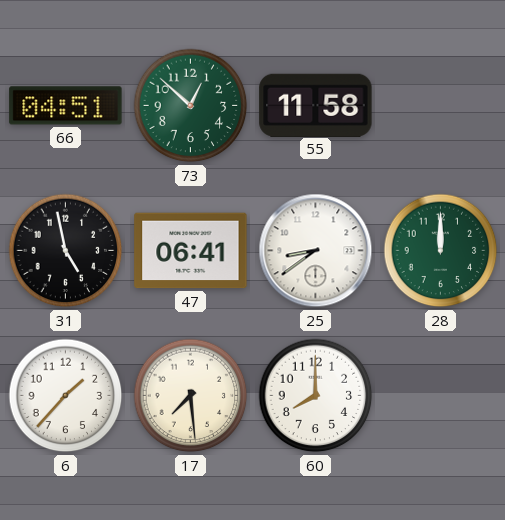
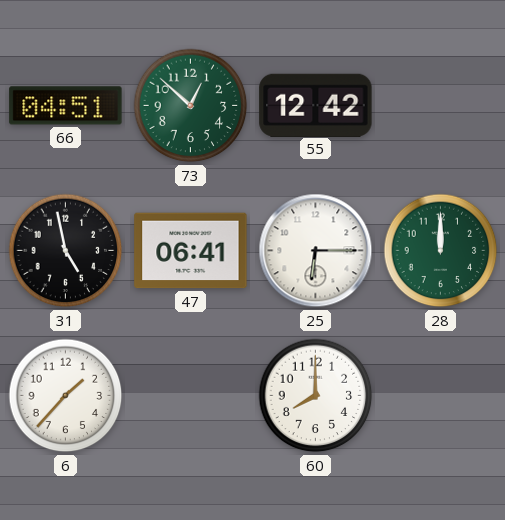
55: 11:58 -> 12:42 (316, 105)
25: 8:39 -> 6:15 (316, 251)
17: 7:29 -> none (191, 396)
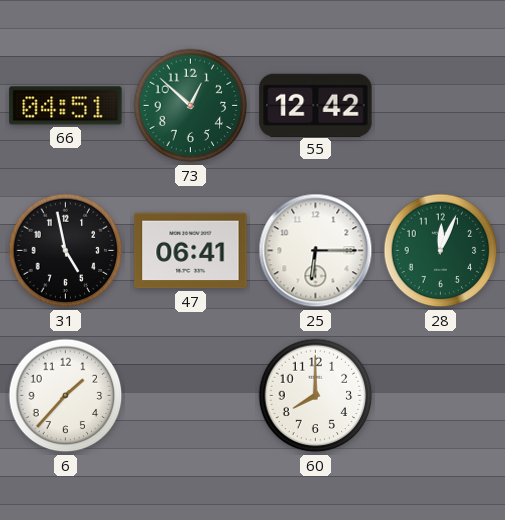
28: 12:00 -> 12:04 (441, 251)
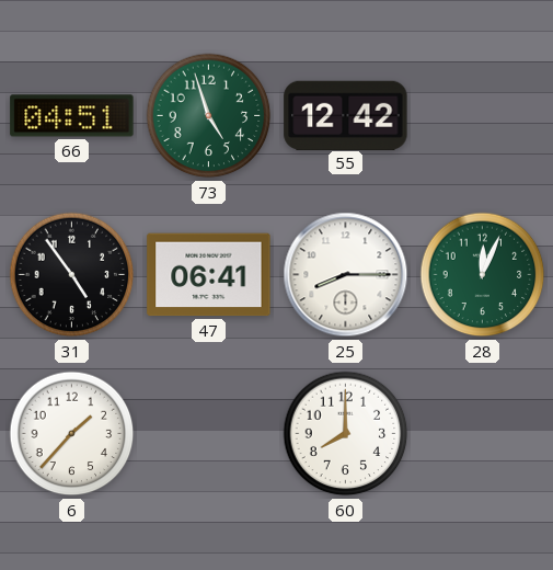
73: 12:52 -> 4:57 (209, 116)
31: 4:58 -> 4:54 (72, 275)
25: 6:15 -> 8:15 (346, 275)
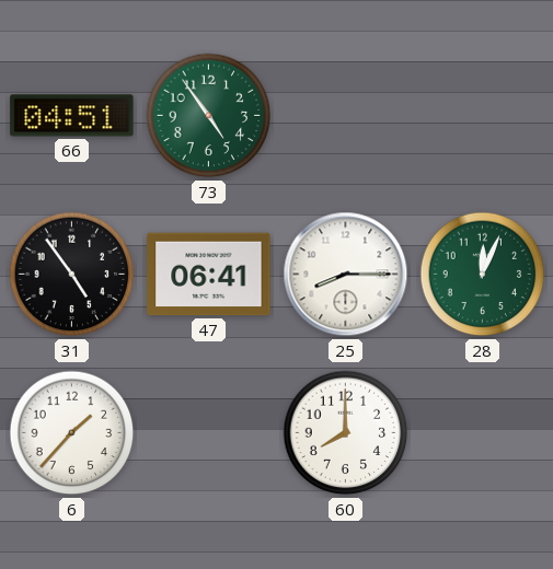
73: 4:57 -> 4:54 (209, 116)
55: 12:42 -> none (346, 115)
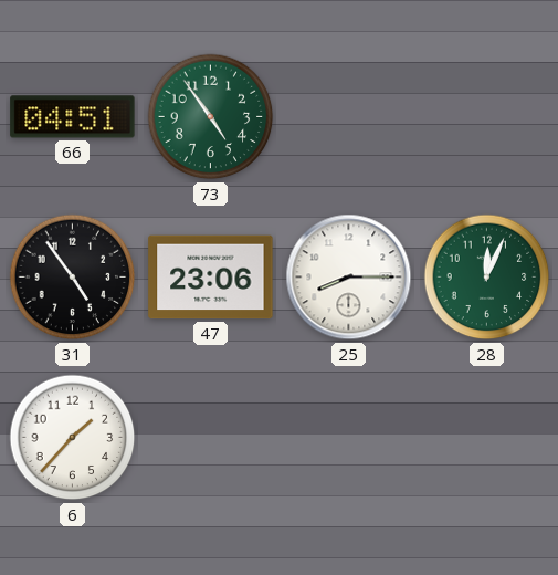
47: 06:41 -> 23:06 (211, 278)
60: 8:00 -> none (346, 433)
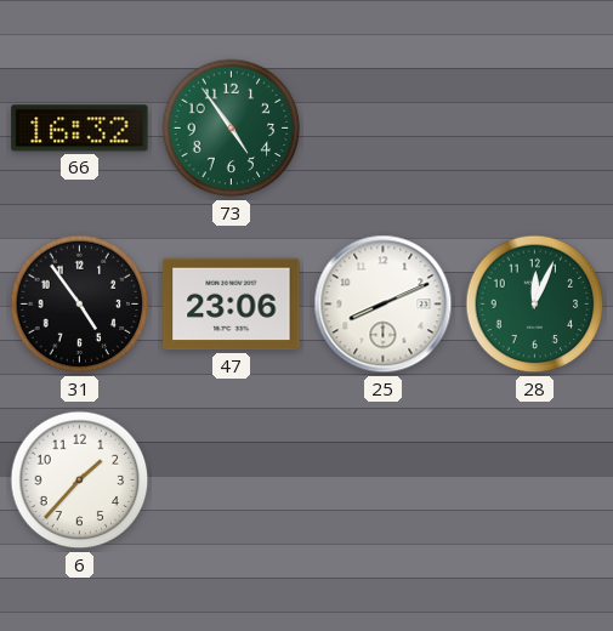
66: 04:51 -> 16:32 (80, 129)
25: 8:15 -> 8:11 (384, 305)
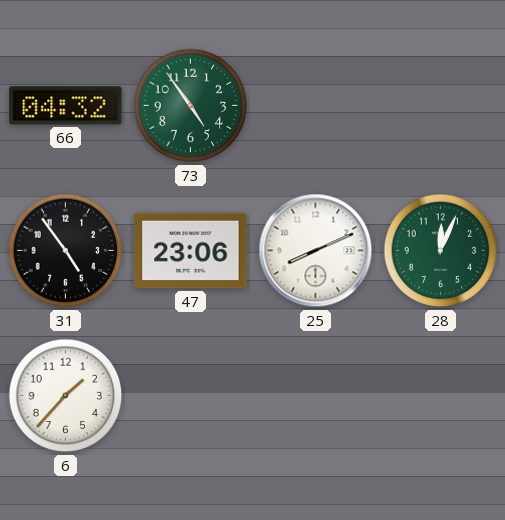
66: 16:32 -> 04:32 (66, 106)
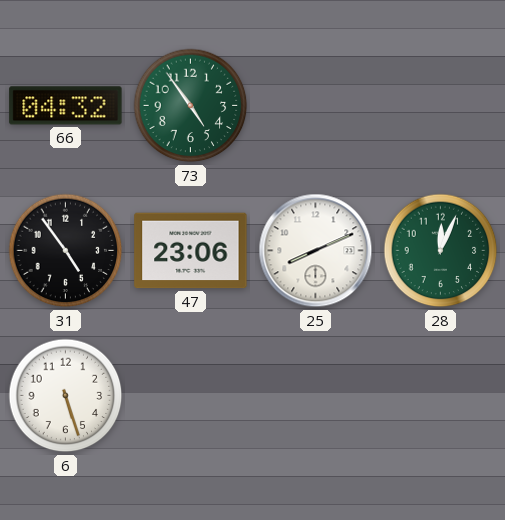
6: 1:37 -> 5:27 (66, 396)
